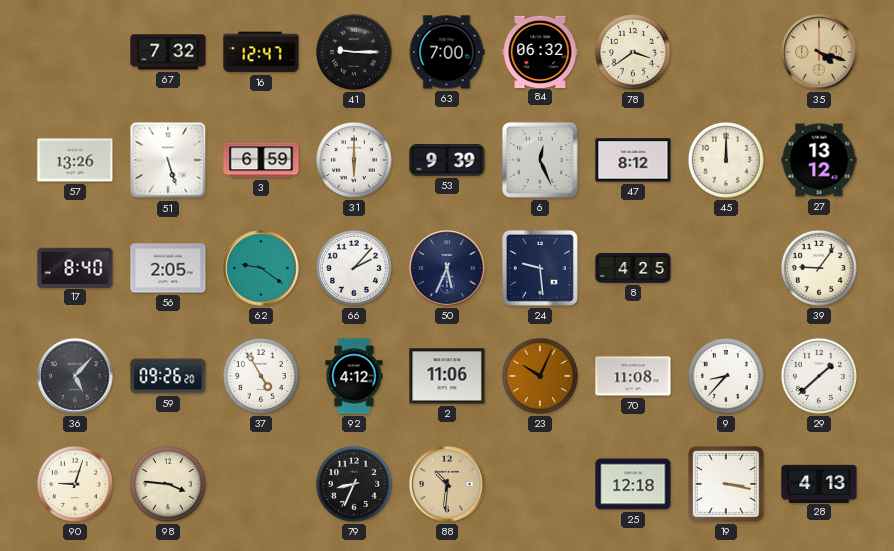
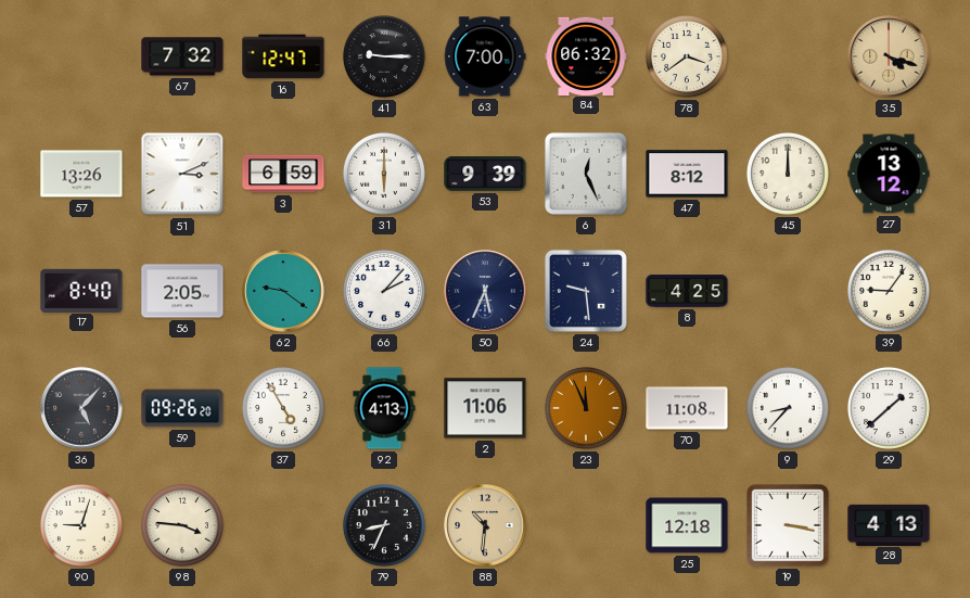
51: 5:27 -> 3:11 (182, 174)
92: 4:12 -> 4:13 (384, 408)
23: 10:04 -> 11:56 (586, 408)
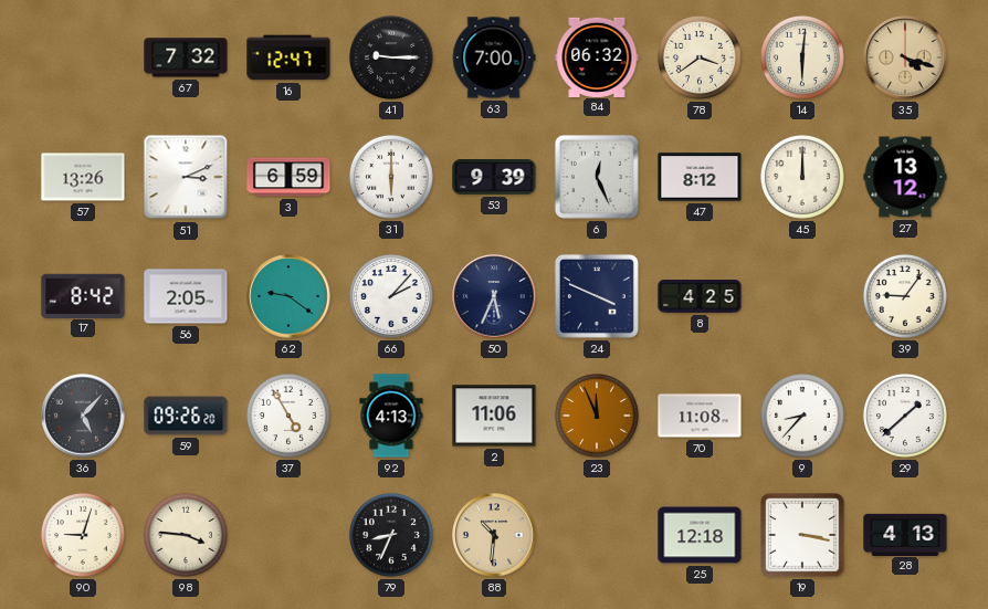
14: none -> 6:01 (802, 57)
17: 8:40 -> 8:42 (83, 295)
24: 9:29 -> 3:49 (597, 296)
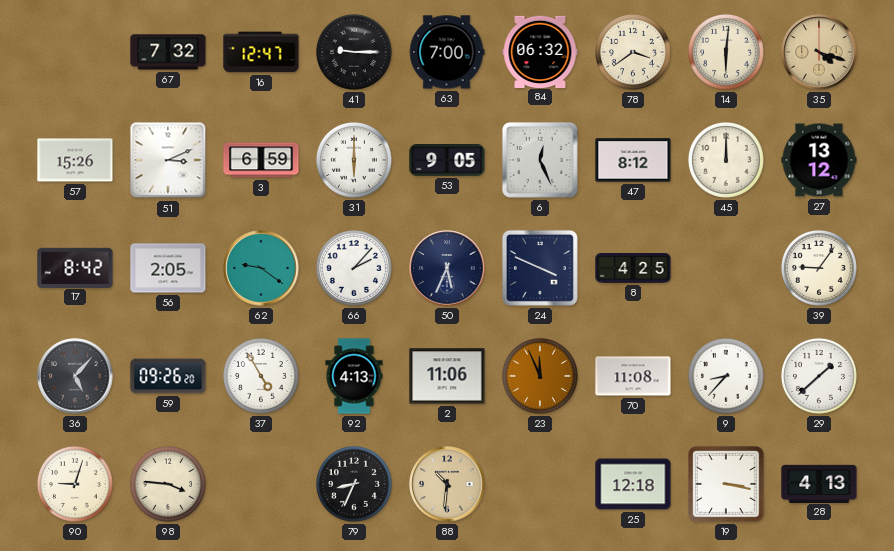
57: 13:26 -> 15:26 (75, 160)
53: 9:39 -> 9:05 (447, 161)
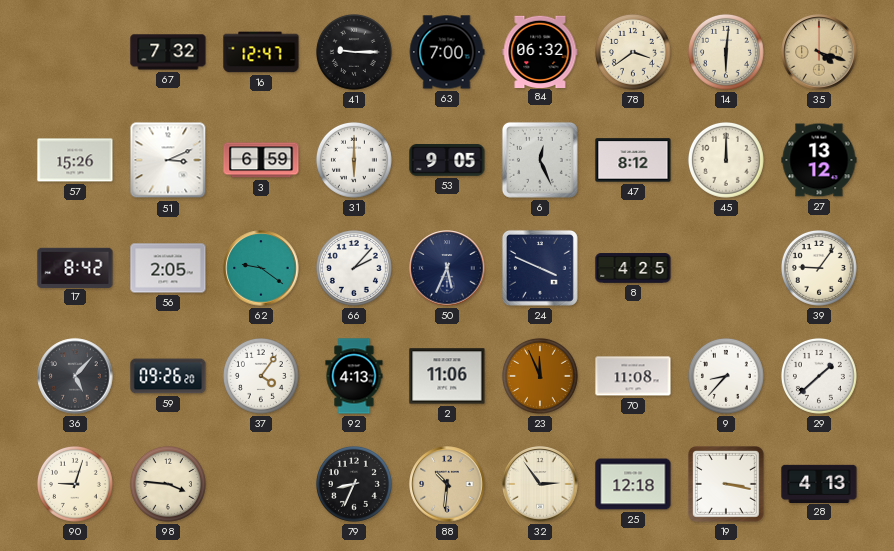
37: 4:55 -> 4:06 (261, 376)
32: none -> 2:54 (540, 484)
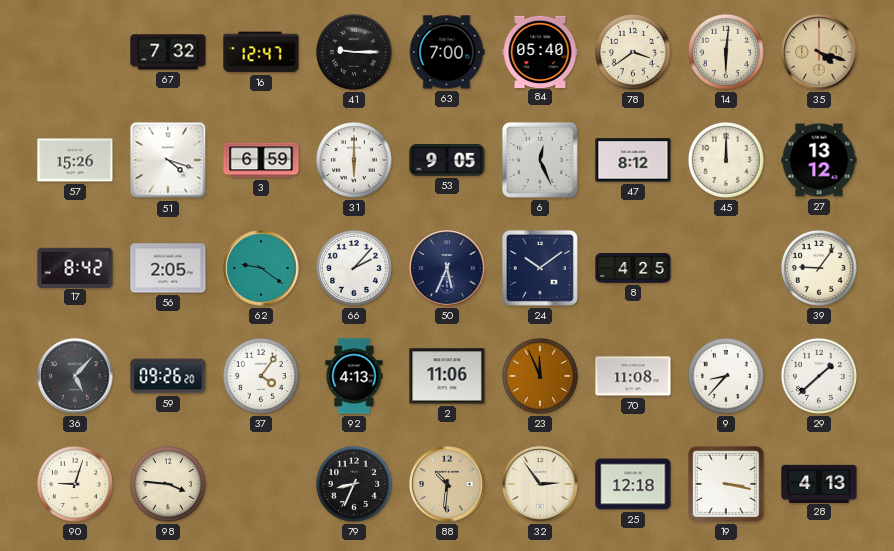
84: 06:32 -> 05:40 (540, 51)
51: 3:11 -> 4:18 (168, 160)
24: 3:49 -> 10:09 (540, 268)
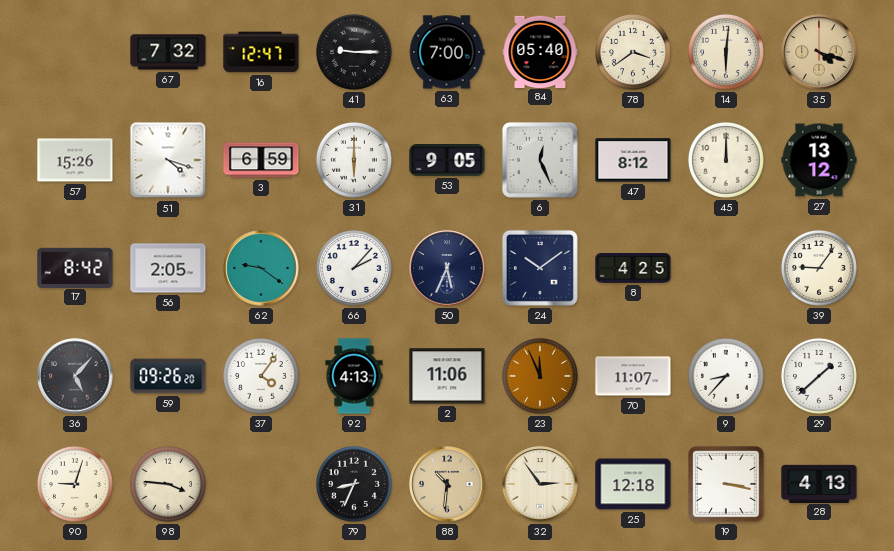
70: 11:08 -> 11:07 (633, 376)
